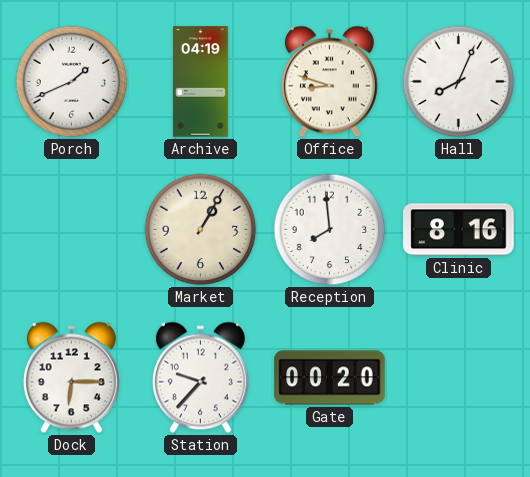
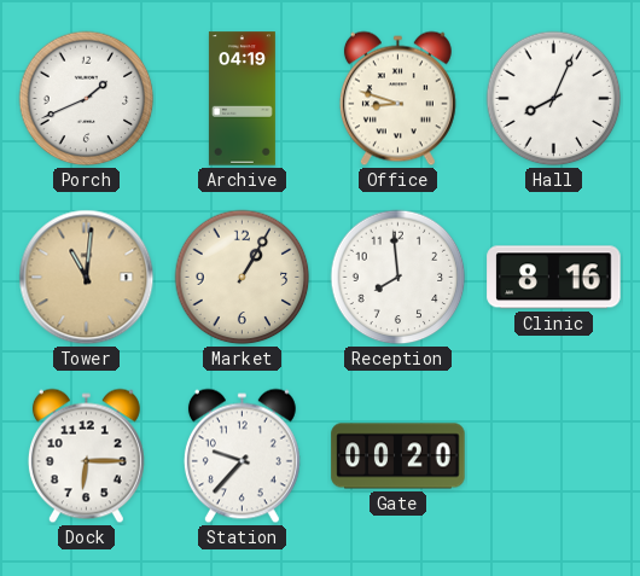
Tower: none -> 11:01 (87, 278)
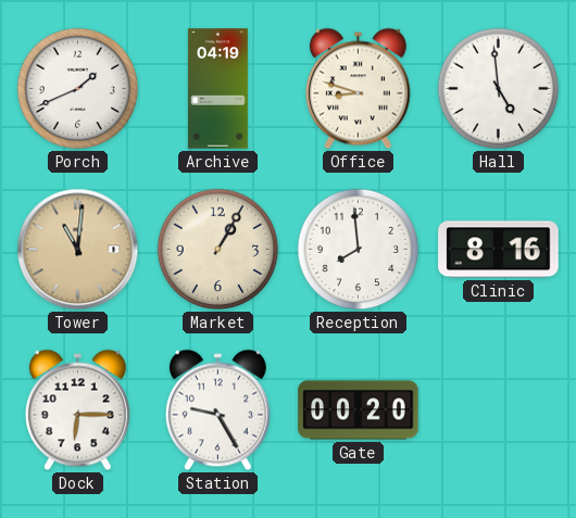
Hall: 8:04 -> 4:59 (499, 89)
Station: 9:37 -> 9:25 (217, 410)
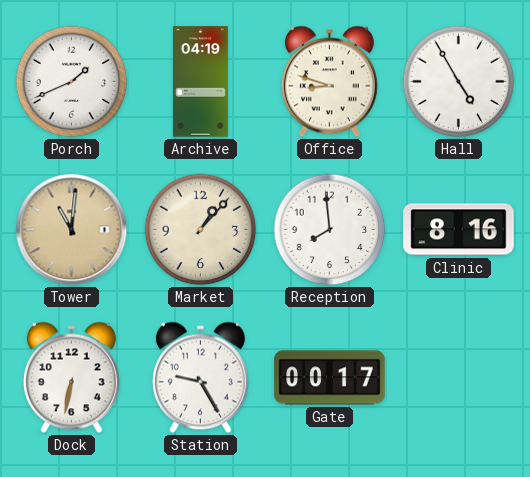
Hall: 4:59 -> 4:55 (459, 82)
Market: 1:05 -> 1:07 (201, 230)
Dock: 6:15 -> 6:32 (71, 378)
Gate: 00:20 -> 00:17 (330, 378)
